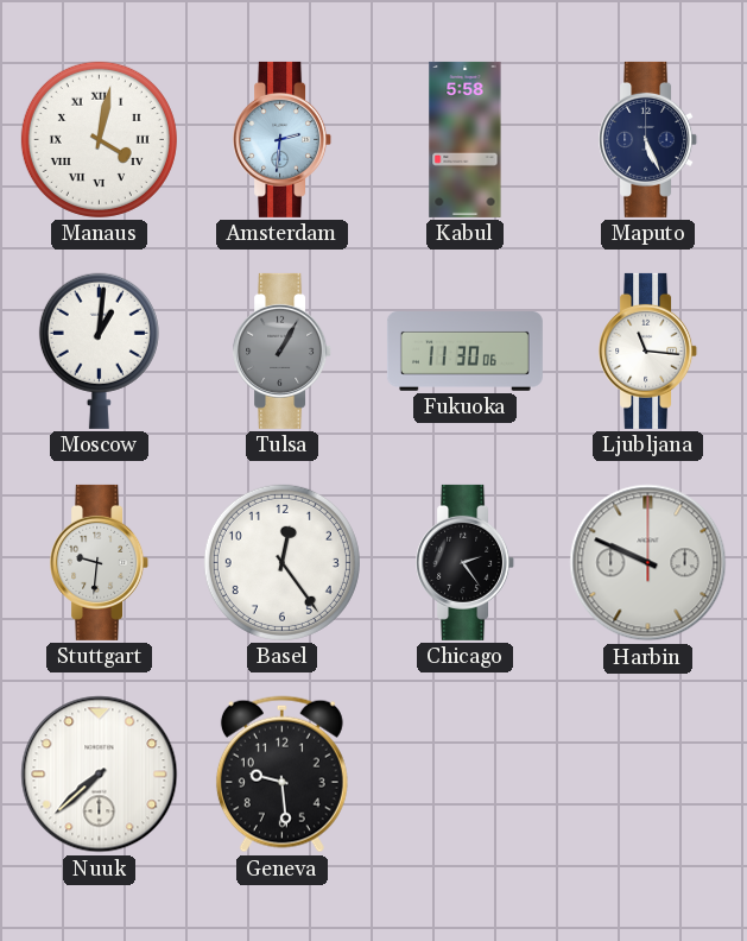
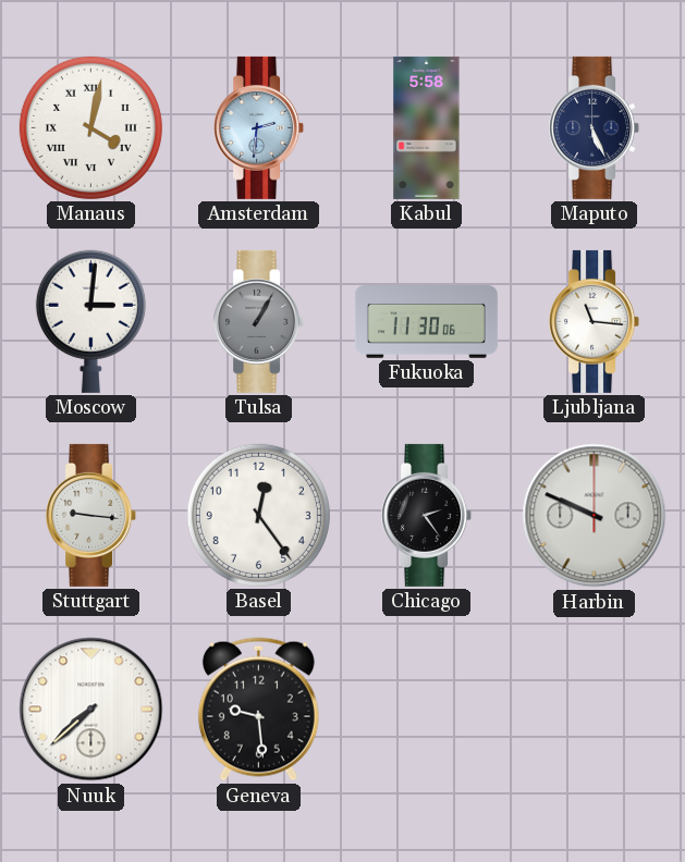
Moscow: 1:01 -> 3:01 (90, 321)
Stuttgart: 9:31 -> 9:16 (91, 515)
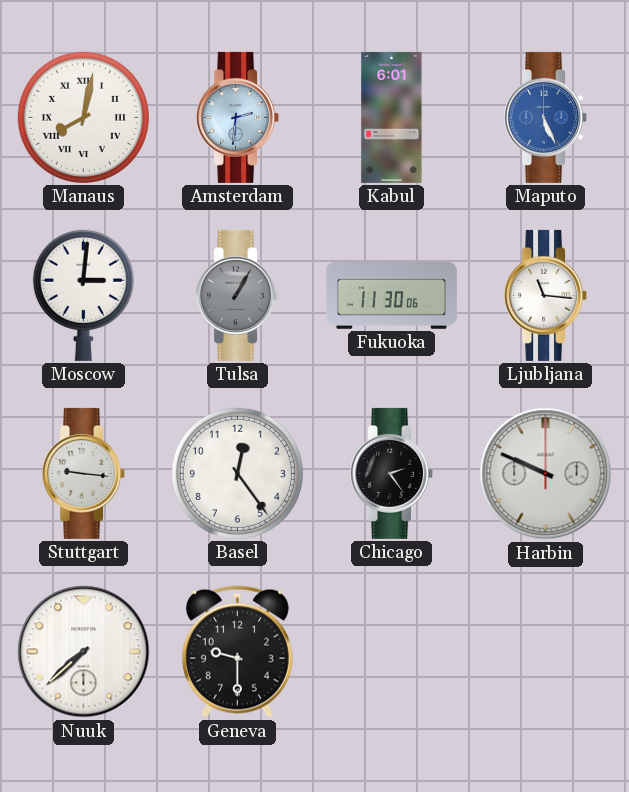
Manaus: 4:02 -> 8:02 (83, 117)
Kabul: 5:58 -> 6:01 (392, 117)
Maputo dial: navy -> blue (546, 117)
Geneva: 9:29 -> 9:30 (237, 652)
